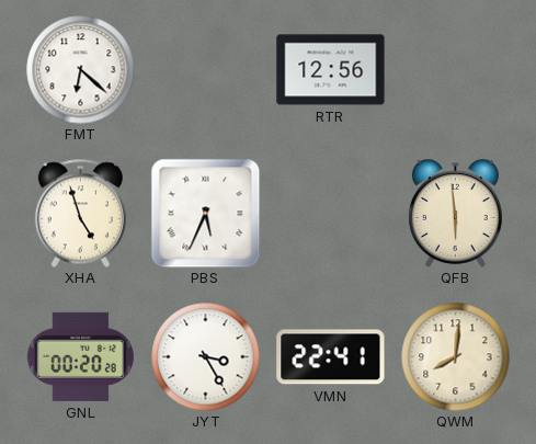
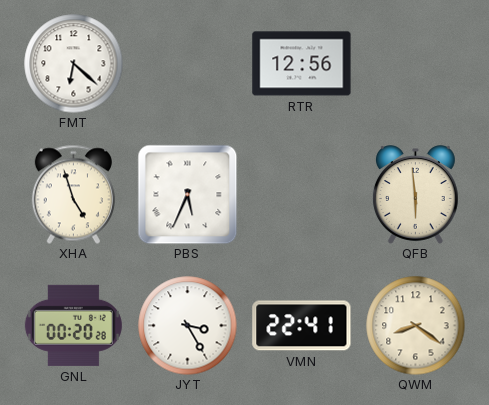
QWM: 8:01 -> 8:21 (416, 326)
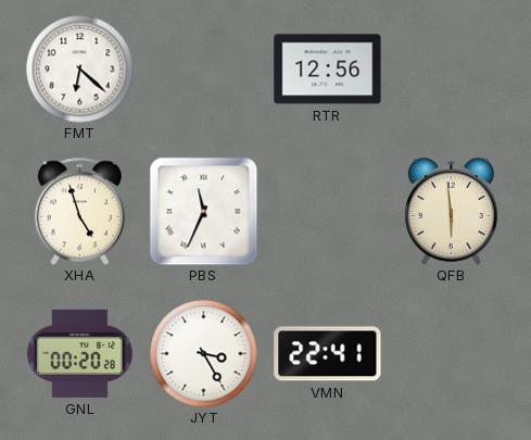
PBS: 5:34 -> 11:34 (203, 211)
QWM: 8:21 -> none (416, 326)
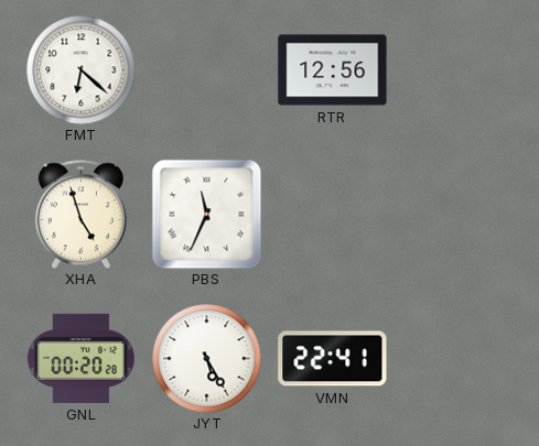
QFB: 5:59 -> none (451, 212)
JYT: 3:25 -> 5:25 (207, 359)
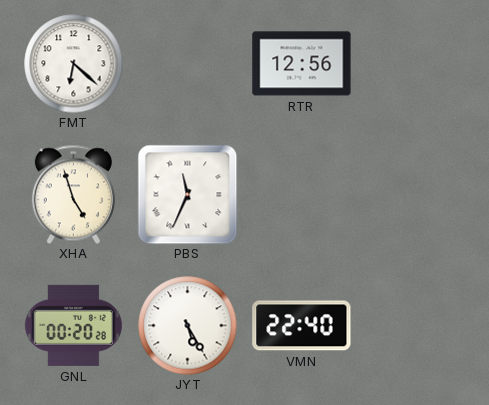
VMN: 22:41 -> 22:40 (302, 326)
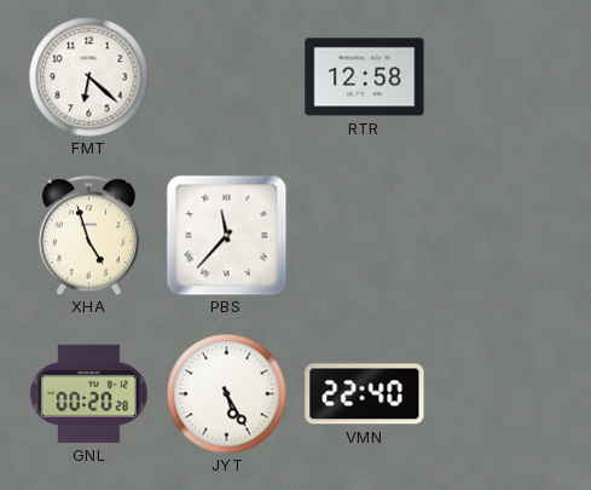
RTR: 12:56 -> 12:58 (365, 77)
PBS: 11:34 -> 11:37 (226, 235)
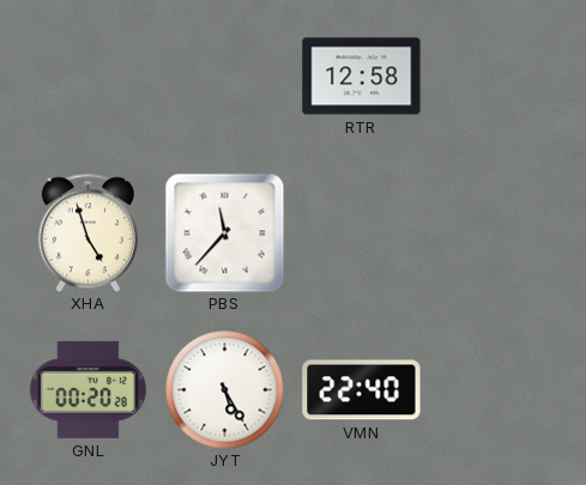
FMT: 6:22 -> none (89, 77)
